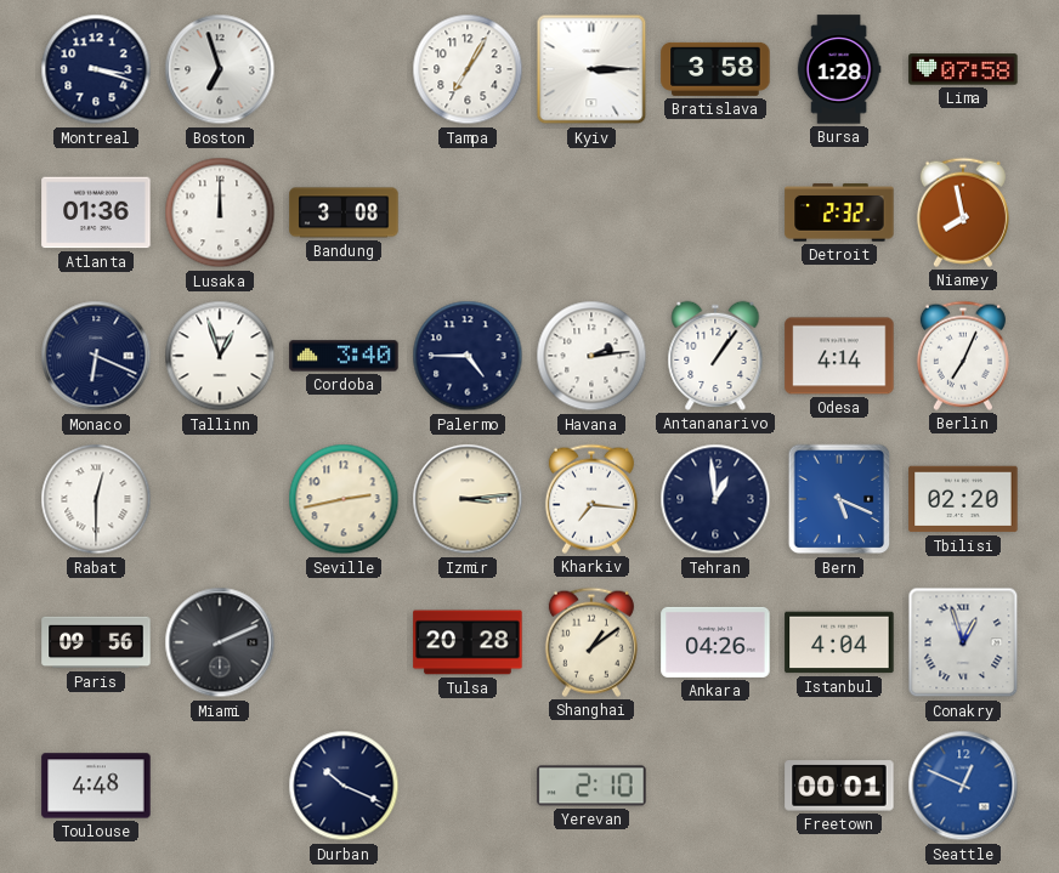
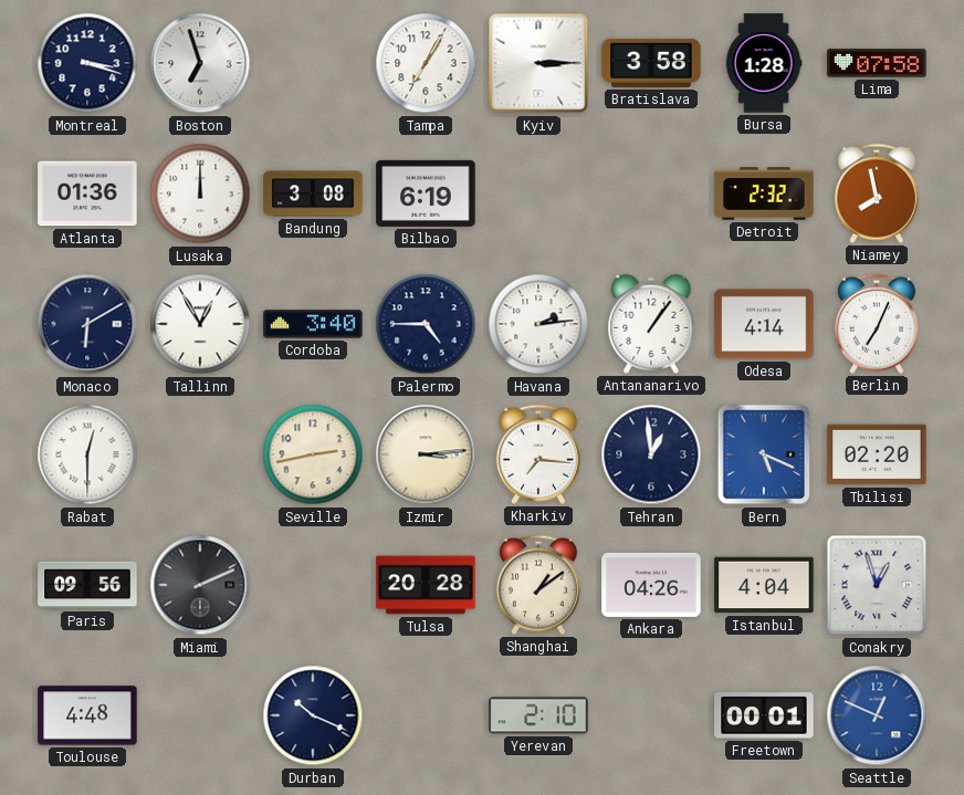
Bilbao: none -> 6:19 (426, 193)
Monaco: 6:19 -> 6:10 (87, 324)
Tallinn: 12:57 -> 12:55 (200, 324)
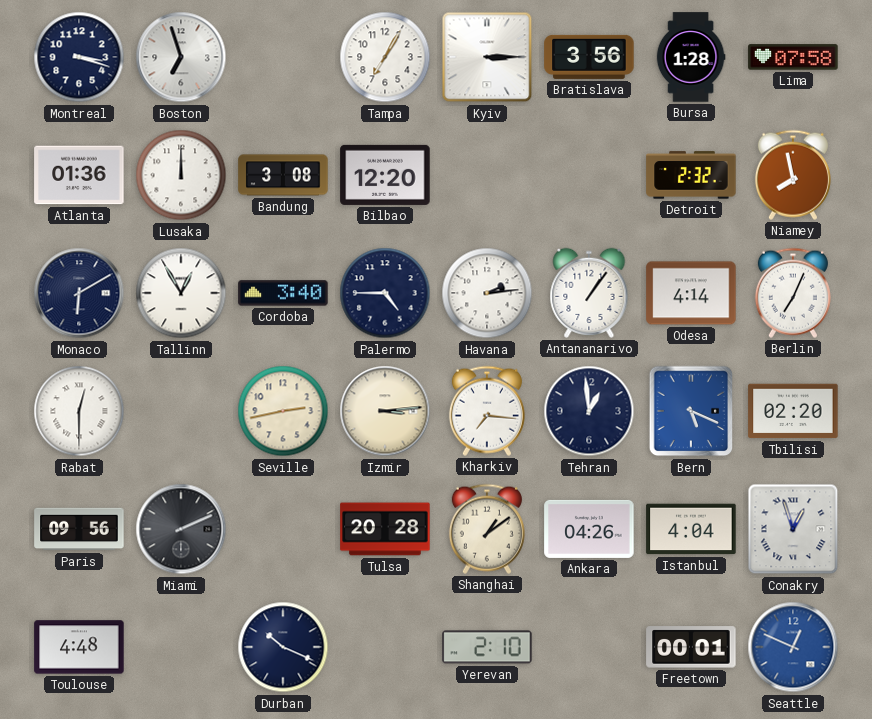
Bratislava: 3:58 -> 3:56 (589, 57)
Bilbao: 6:19 -> 12:20 (385, 175)
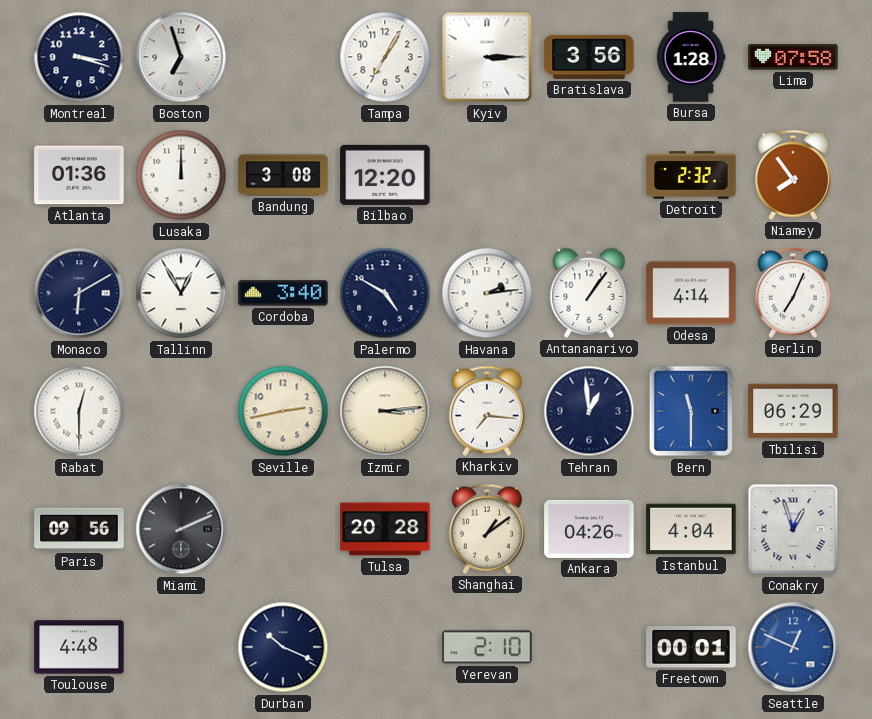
Niamey: 7:58 -> 7:54 (793, 175)
Palermo: 4:45 -> 4:50 (385, 293)
Bern: 5:19 -> 11:30 (691, 411)
Tbilisi: 02:20 -> 06:29 (793, 411)
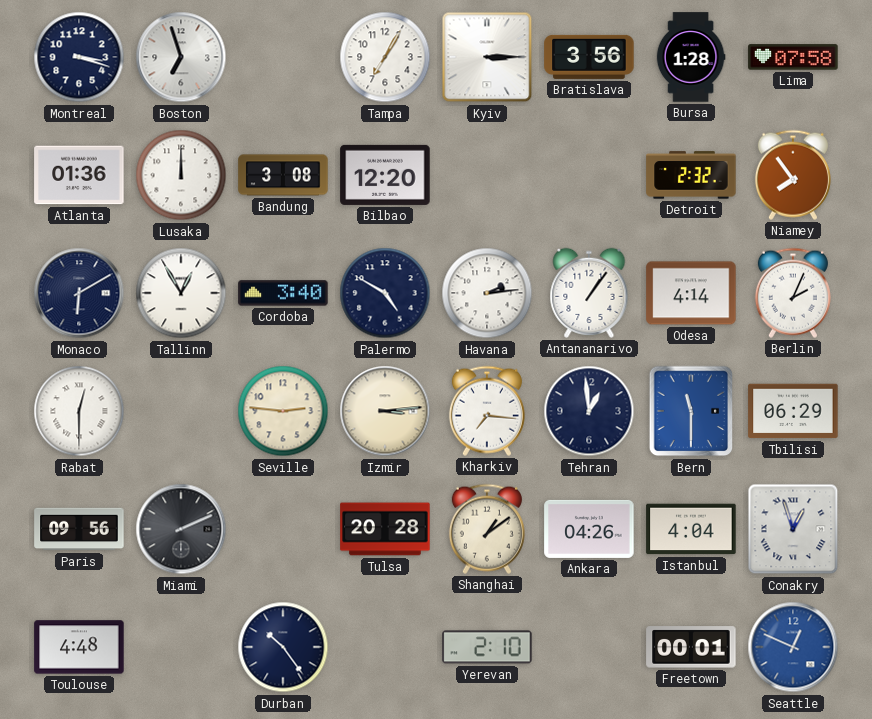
Berlin: 7:04 -> 2:04 (793, 293)
Seville: 2:43 -> 2:46 (283, 411)
Durban: 10:19 -> 10:24 (283, 647)
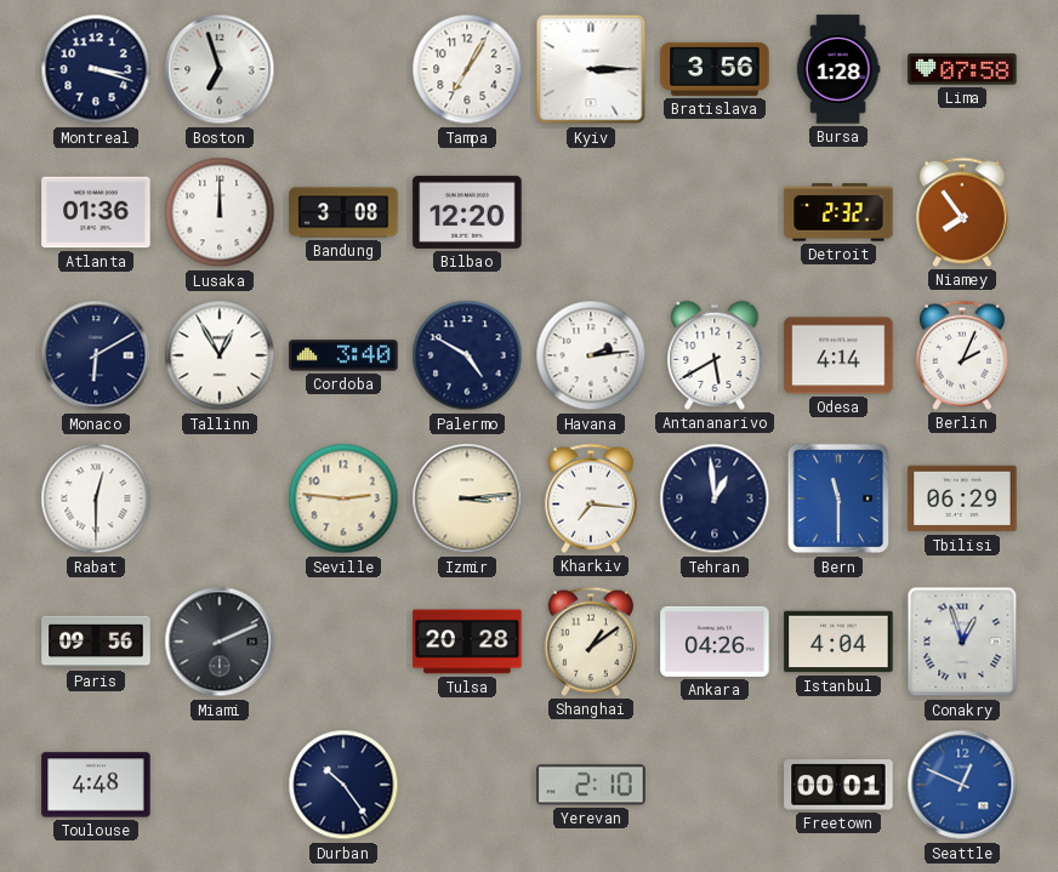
Antananarivo: 1:06 -> 5:40 (715, 355)
